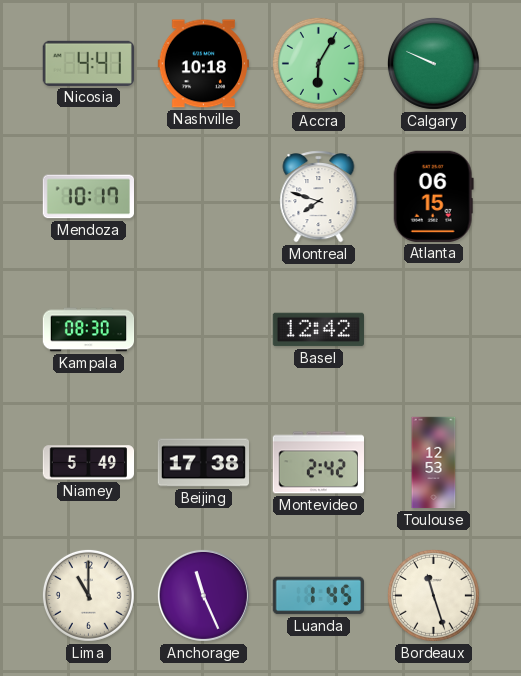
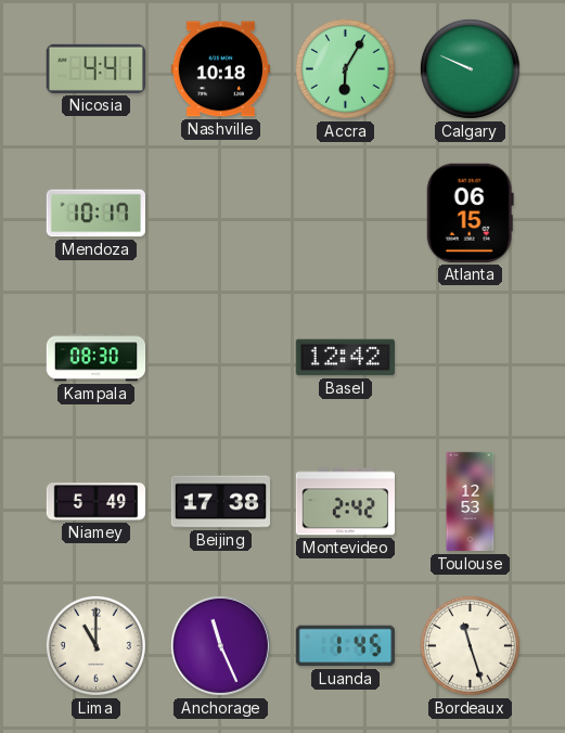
Montreal: 7:48 -> none (319, 197)
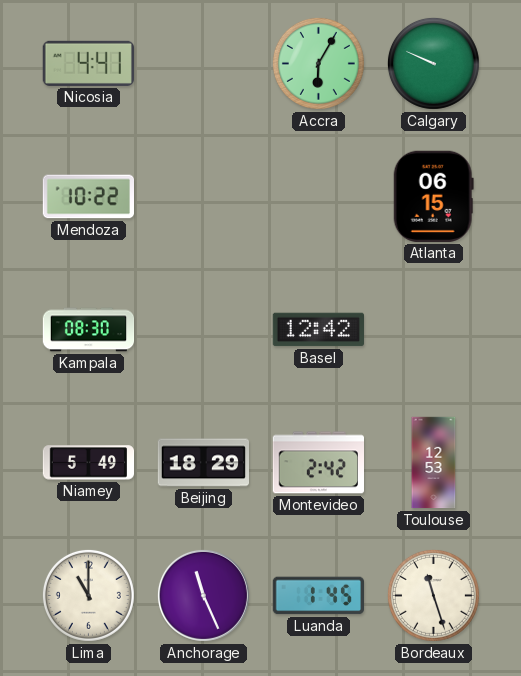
Nashville: 10:18 -> none (220, 69)
Mendoza: 10:17 -> 10:22 (88, 197)
Beijing: 17:38 -> 18:29 (204, 463)
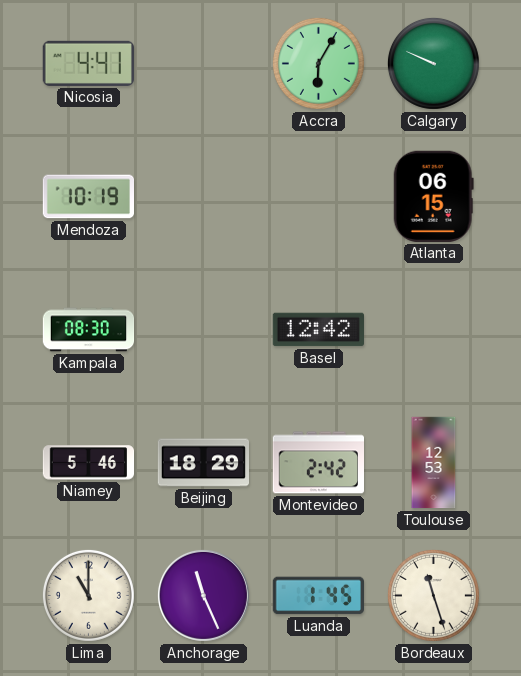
Mendoza: 10:22 -> 10:19 (88, 197)
Niamey: 5:49 -> 5:46 (89, 463)
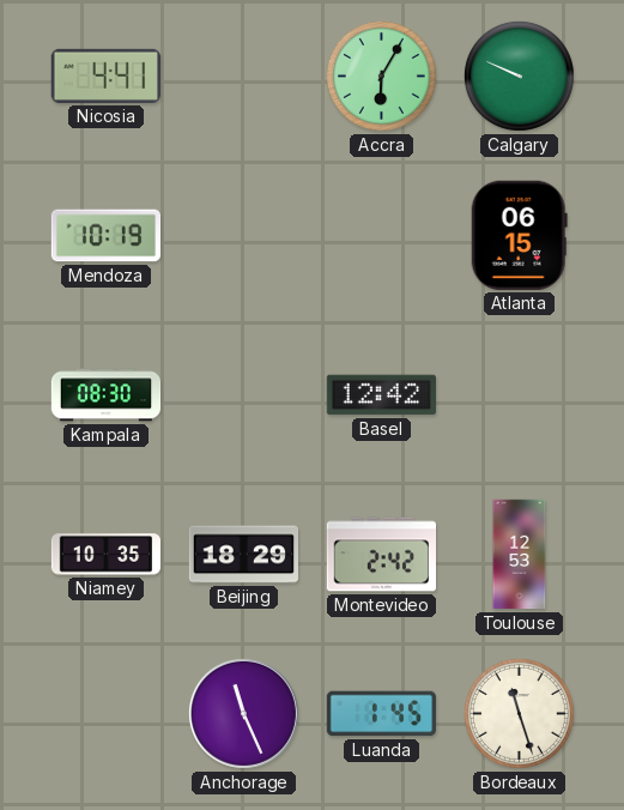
Niamey: 5:46 -> 10:35 (107, 555)
Lima: 11:00 -> none (88, 595)
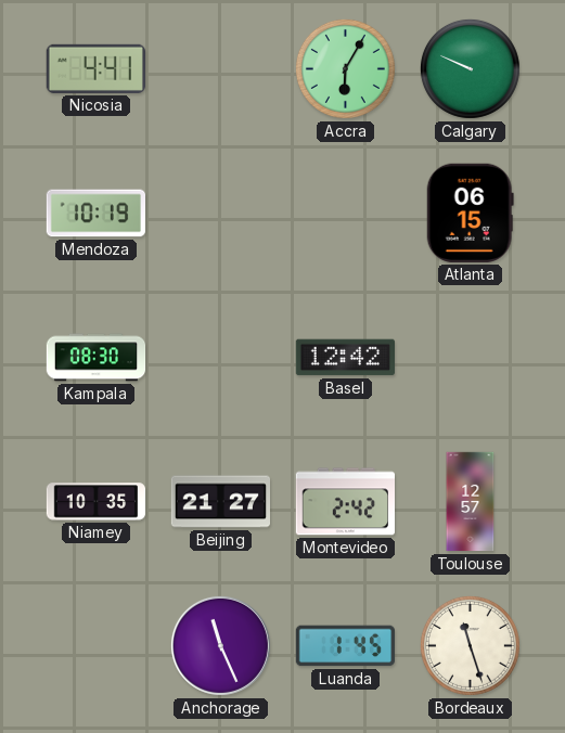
Beijing: 18:29 -> 21:27 (221, 502)
Toulouse: 12:53 -> 12:57 (471, 502)
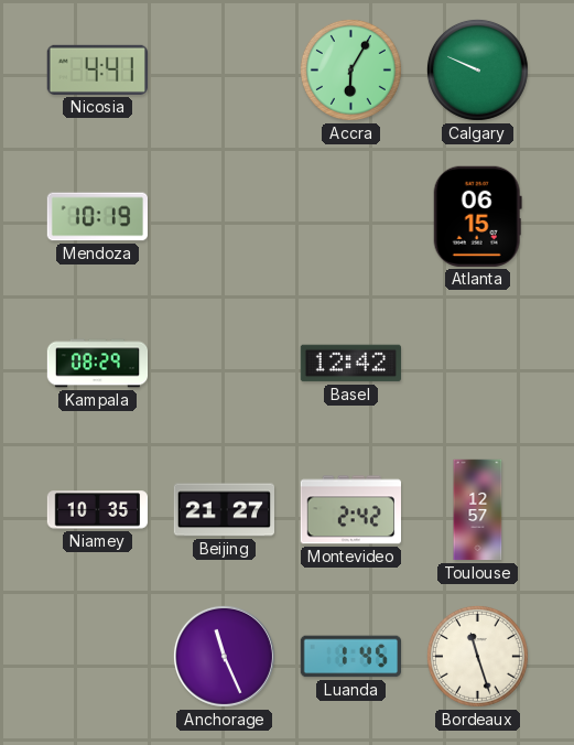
Kampala: 08:30 -> 08:29 (98, 364)
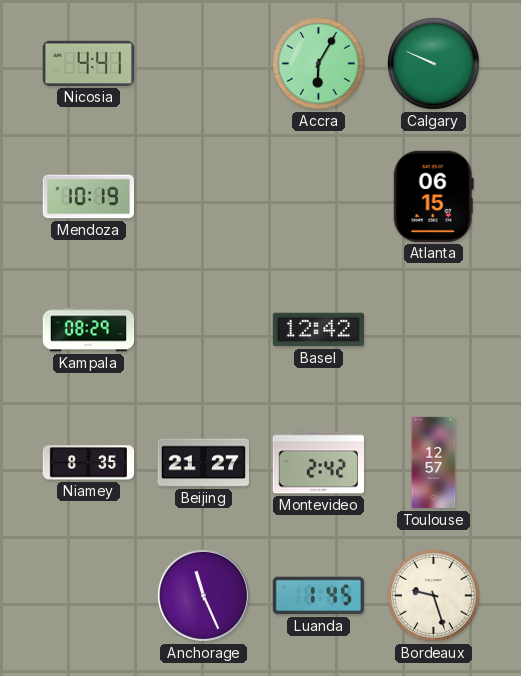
Niamey: 10:35 -> 8:35 (89, 463)
Bordeaux: 11:27 -> 9:27 (433, 595)
